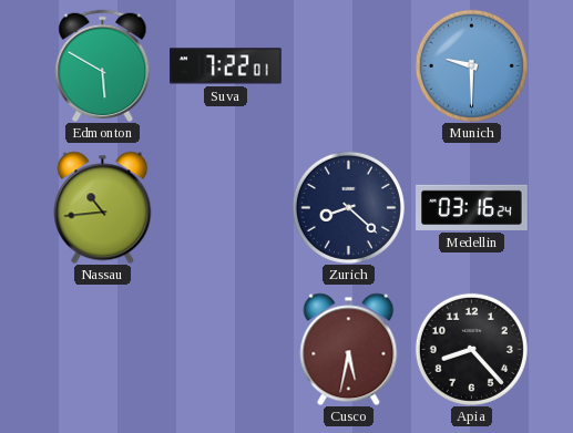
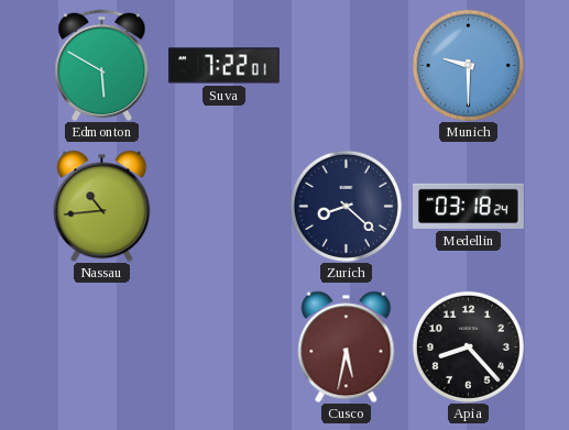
Medellin: 03:16 -> 03:18 (469, 206)
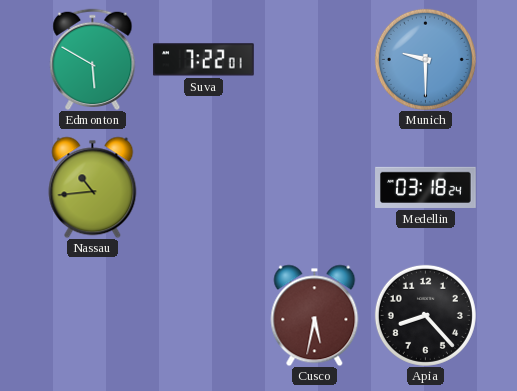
Zurich: 8:22 -> none (346, 206)
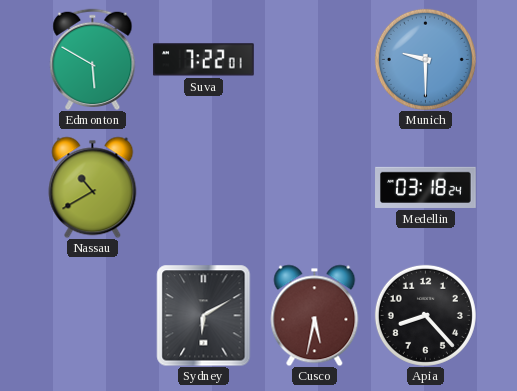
Nassau: 10:44 -> 10:40 (93, 187)
Sydney: none -> 6:10 (204, 315)
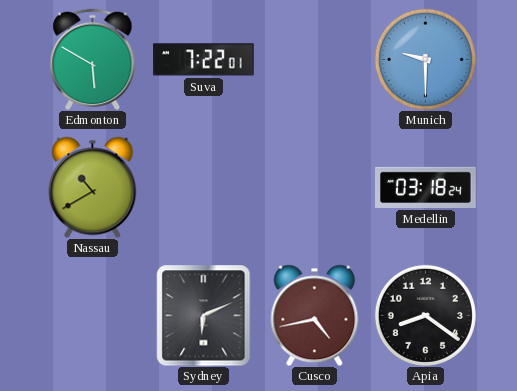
Sydney: 6:10 -> 6:11 (204, 315)
Cusco: 5:32 -> 4:43 (315, 315)
Apia: 8:23 -> 8:21 (425, 315)
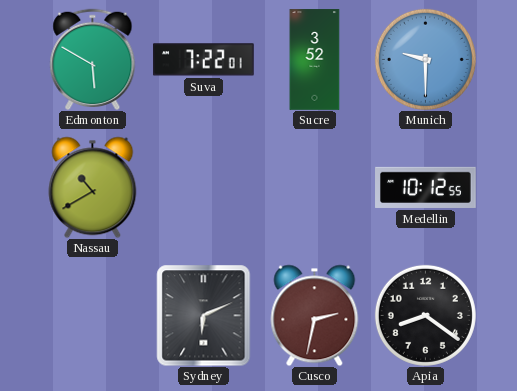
Sucre: none -> 3:52 (315, 60)
Medellin: 03:18 -> 10:12 (426, 187)
Cusco: 4:43 -> 2:32 (315, 315)
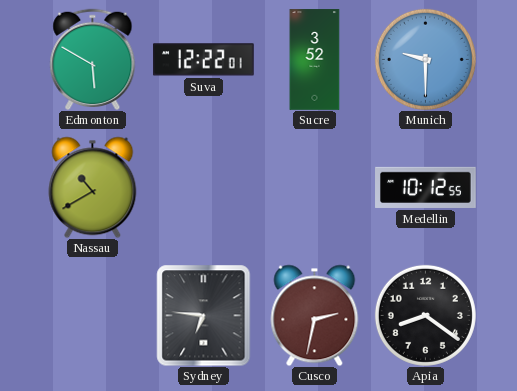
Suva: 7:22 -> 12:22 (204, 60)
Sydney: 6:11 -> 6:46 (204, 315)
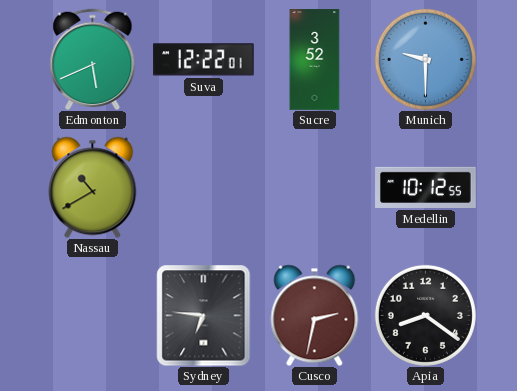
Edmonton: 5:50 -> 5:41 (93, 59)
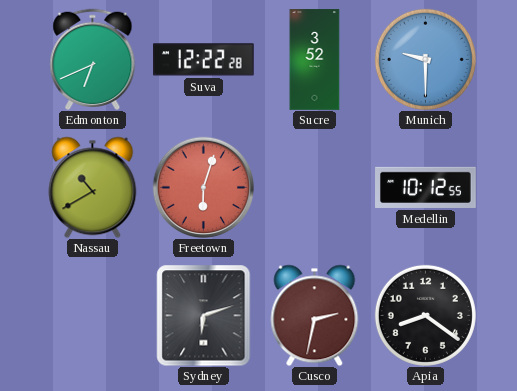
Edmonton: 5:41 -> 6:41 (93, 59)
Suva: 12:22:01 -> 12:22:28 (204, 60)
Freetown: none -> 6:03 (203, 187)
Sydney: 6:46 -> 6:12 (204, 315)
